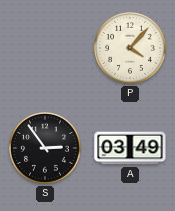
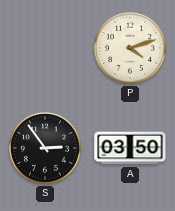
P: 4:07 -> 4:12 (131, 49)
A: 03:49 -> 03:50 (130, 148)
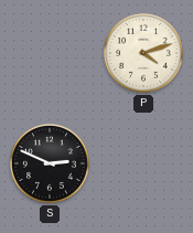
S: 2:54 -> 2:49 (51, 165)
A: 03:50 -> none (130, 148)
